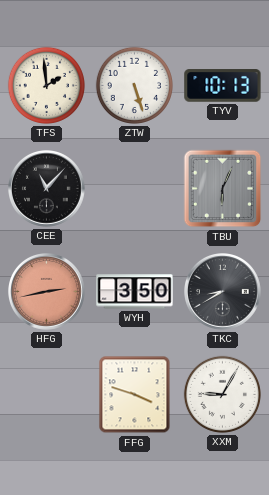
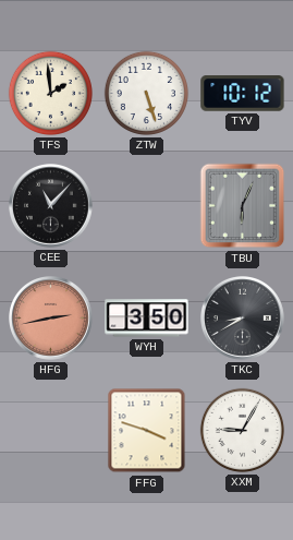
TYV: 10:13 -> 10:12 (243, 94)
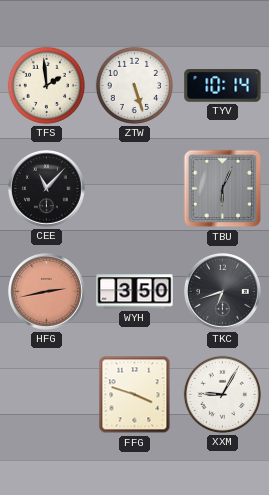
TYV: 10:12 -> 10:14 (223, 86)
TKC: 8:40 -> 6:42 (223, 292)
